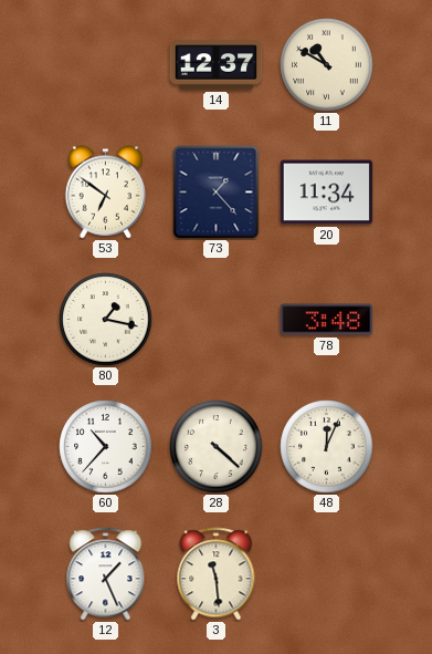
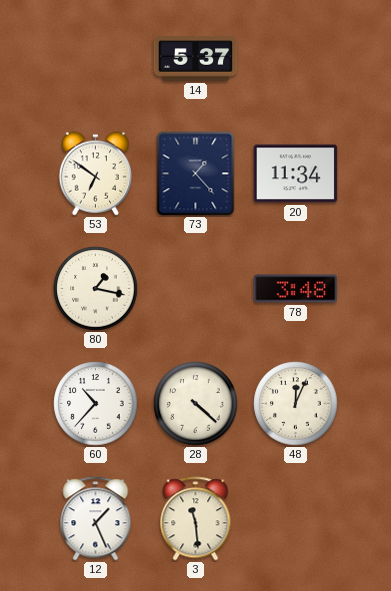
14: 12:37 -> 5:37 (196, 59)
11: 10:50 -> none (327, 65)
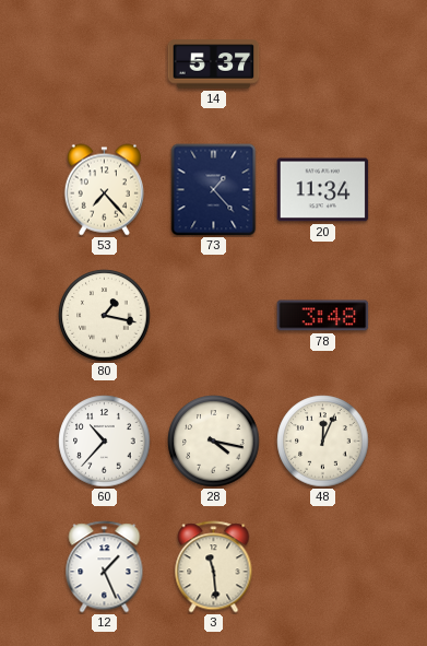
53: 6:51 -> 7:23 (104, 190)
28: 4:22 -> 4:17 (214, 442)
